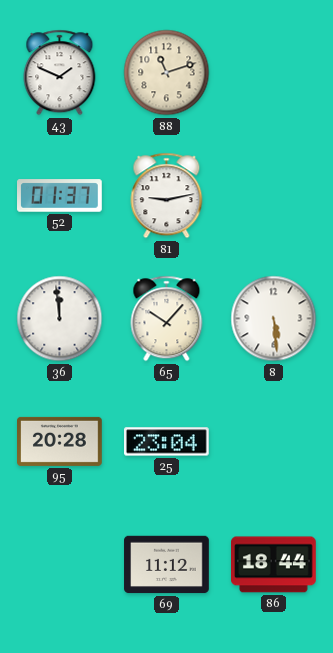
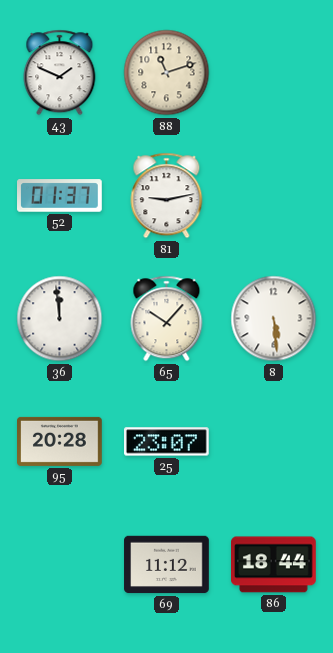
25: 23:04 -> 23:07 (167, 442)
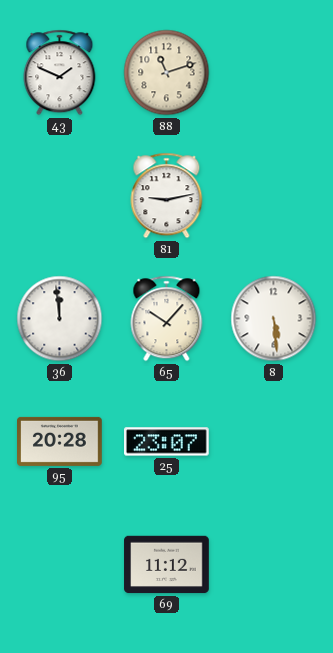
52: 01:37 -> none (60, 196)
86: 18:44 -> none (274, 565)
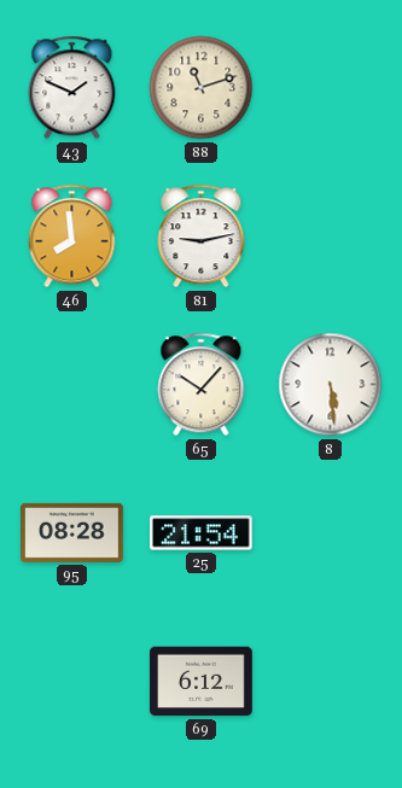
46: none -> 7:59 (72, 237)
36: 11:59 -> none (60, 319)
95: 20:28 -> 08:28 (72, 532)
25: 23:07 -> 21:54 (202, 533)
69: 11:12 -> 6:12 (202, 682)
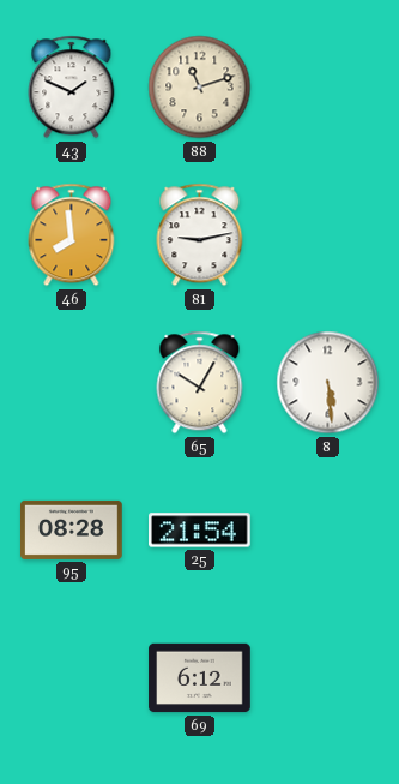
65: 10:07 -> 10:05 (200, 383)
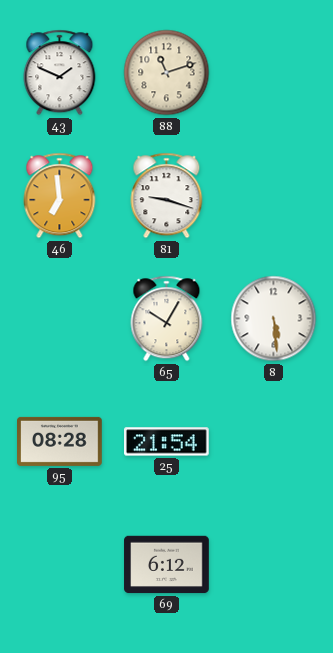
46: 7:59 -> 6:59 (60, 196)
81: 9:13 -> 9:18 (167, 196)
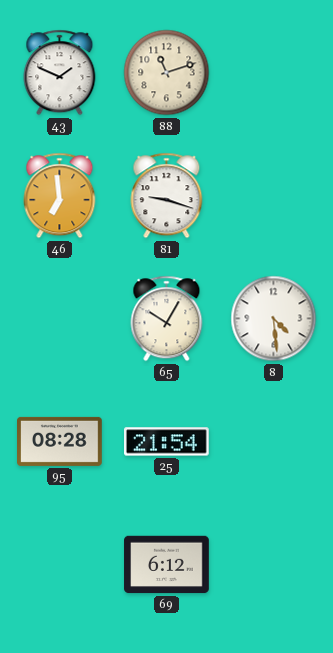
8: 5:29 -> 4:29 (274, 319)
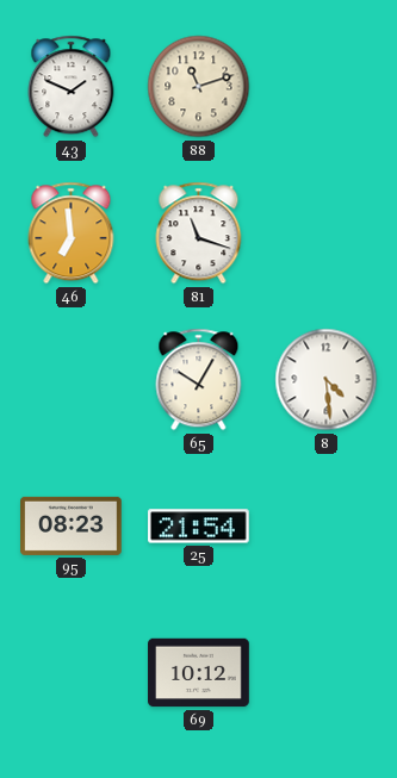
81: 9:18 -> 11:18 (199, 234)
95: 08:28 -> 08:23 (72, 525)
69: 6:12 -> 10:12 (199, 673)
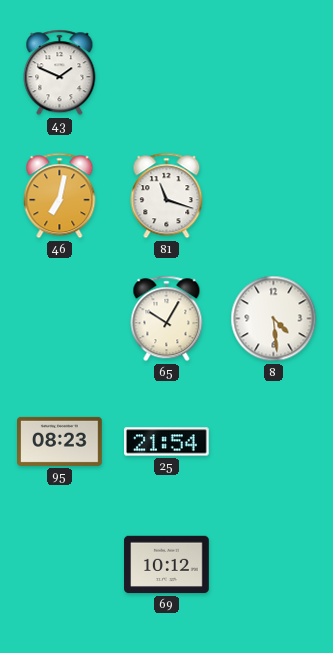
88: 11:12 -> none (199, 87)
46: 6:59 -> 7:02 (60, 196)
